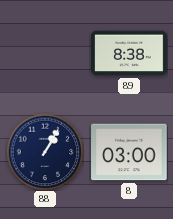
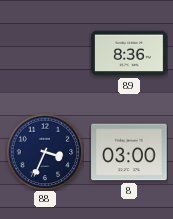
89: 8:38 -> 8:36 (129, 53)
88: 1:05 -> 3:34 (45, 152)
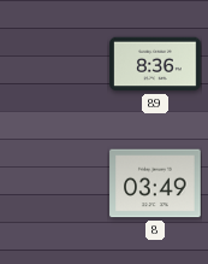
88: 3:34 -> none (45, 152)
8: 03:00 -> 03:49 (155, 183)
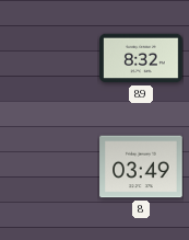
89: 8:36 -> 8:32 (141, 58)
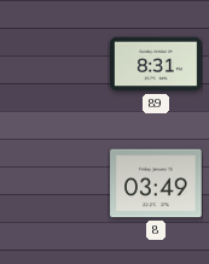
89: 8:32 -> 8:31 (156, 64)
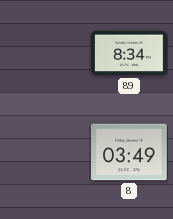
89: 8:31 -> 8:34 (129, 53)
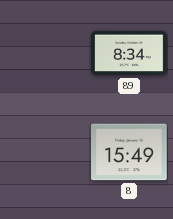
8: 03:49 -> 15:49 (129, 152)
